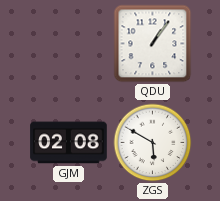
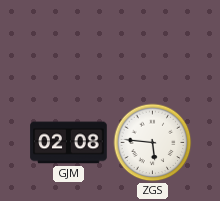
QDU: 1:06 -> none (153, 44)
ZGS: 5:50 -> 5:46 (153, 143)
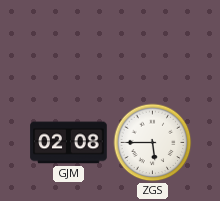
ZGS: 5:46 -> 5:45 (153, 143)
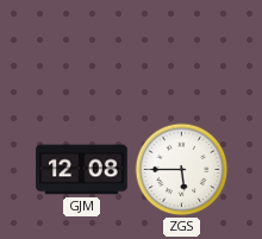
GJM: 02:08 -> 12:08 (82, 170)
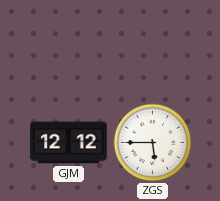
GJM: 12:08 -> 12:12 (69, 143)
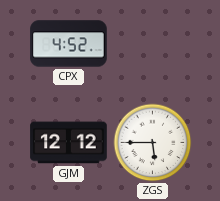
CPX: none -> 4:52 (69, 44)
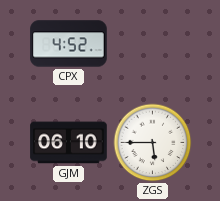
GJM: 12:12 -> 06:10 (69, 143)
